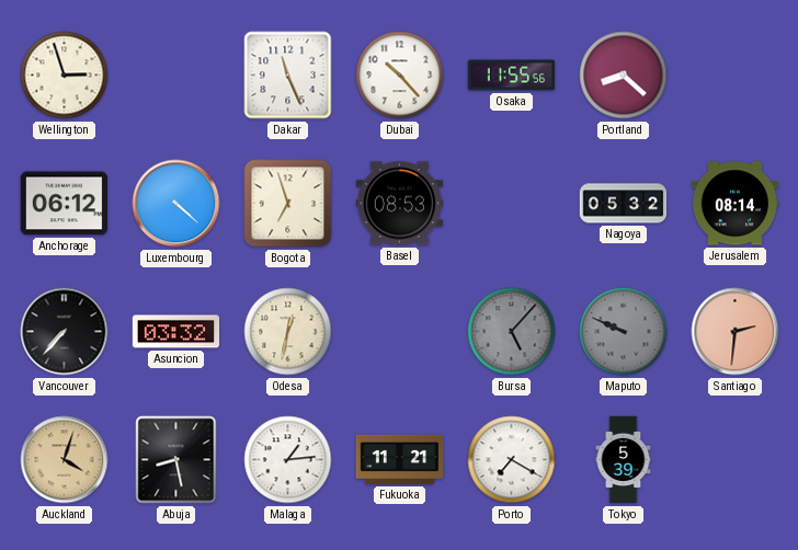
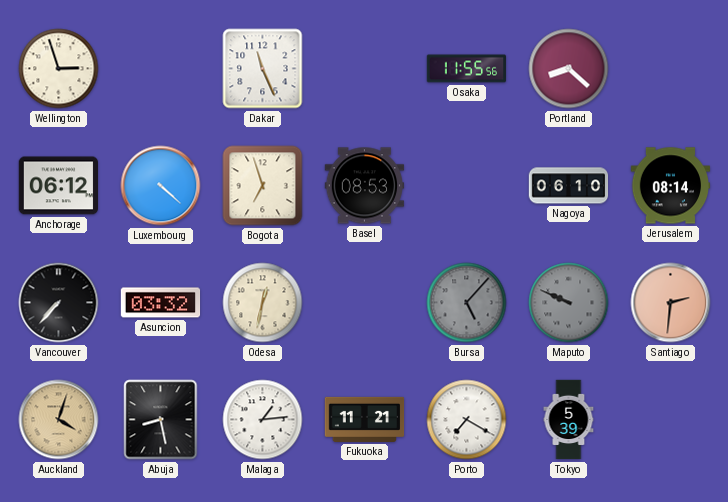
Dubai: 10:23 -> none (400, 76)
Nagoya: 05:32 -> 06:10 (569, 186)
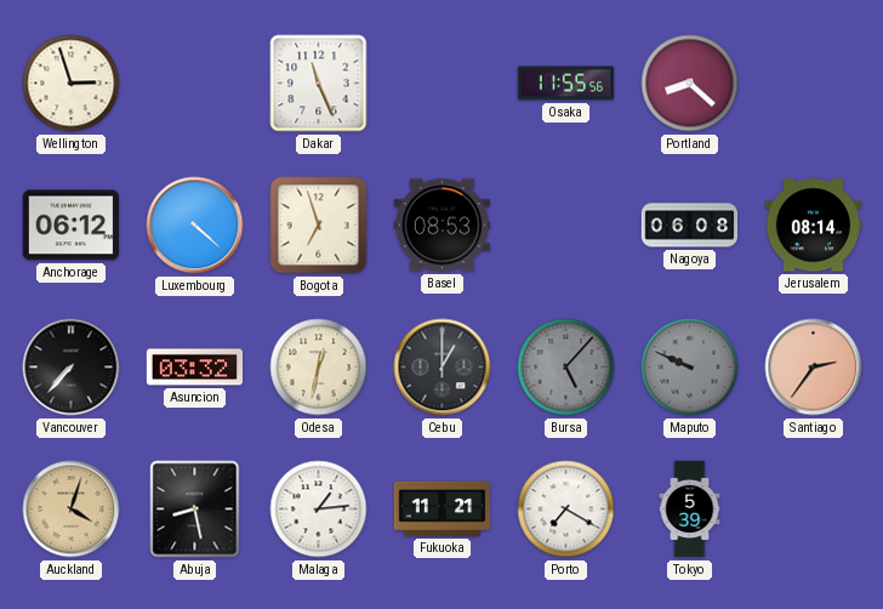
Nagoya: 06:10 -> 06:08 (690, 226)
Cebu: none -> 1:00 (443, 368)
Santiago: 2:31 -> 2:36 (814, 368)
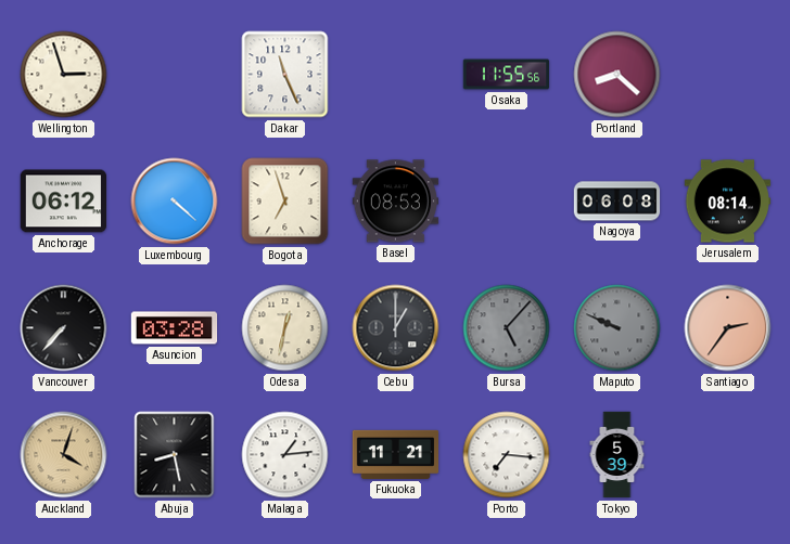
Asuncion: 03:32 -> 03:28 (175, 328)
Porto: 7:20 -> 7:16 (507, 455)
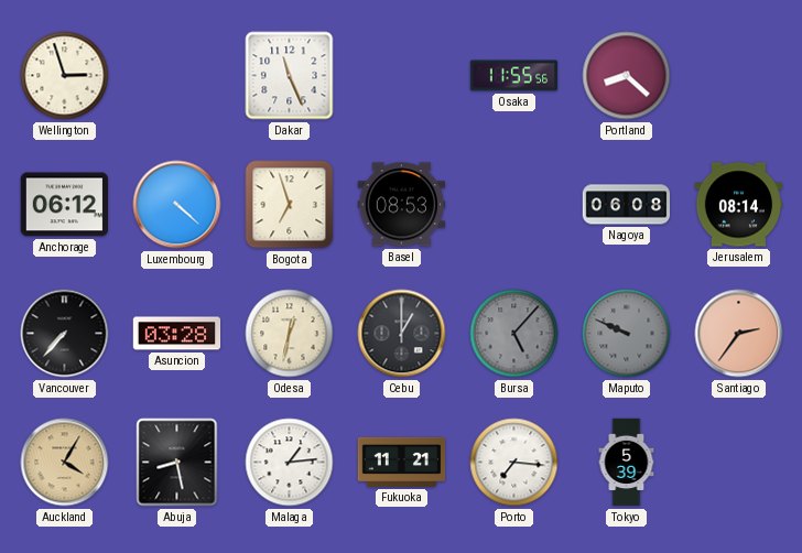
Auckland: 4:03 -> 4:05 (65, 463)
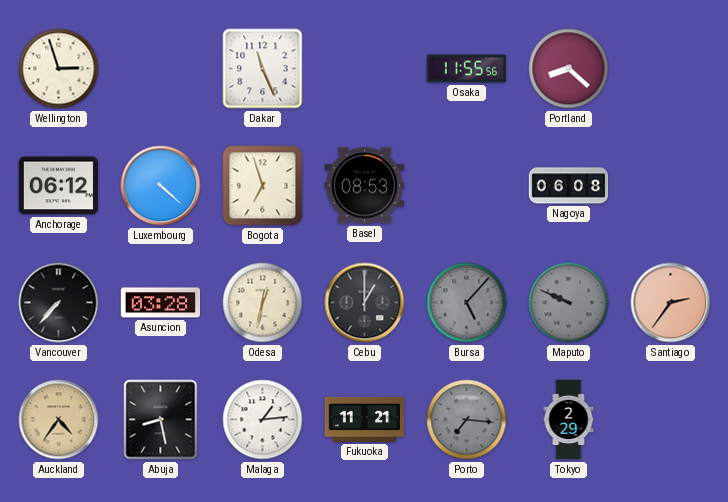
Jerusalem: 08:14 -> none (739, 205)
Auckland: 4:05 -> 4:36 (59, 420)
Porto dial: white -> grey (467, 420)
Tokyo: 5:39 -> 2:29 (569, 420)
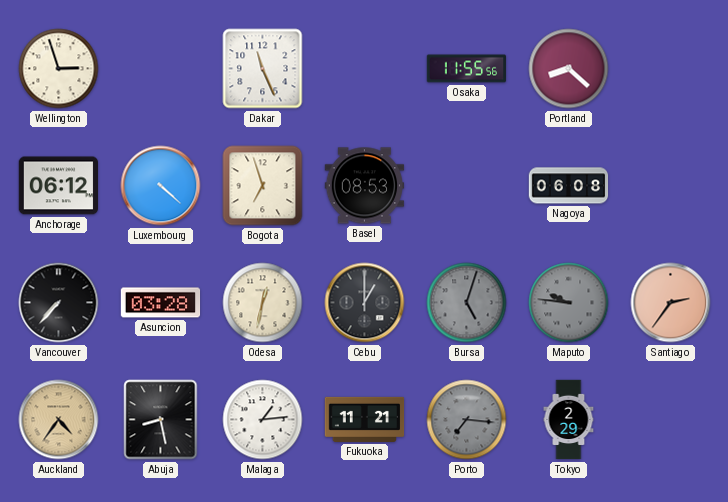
Bursa: 5:07 -> 5:03 (467, 303)
Maputo: 9:49 -> 9:46 (569, 303)
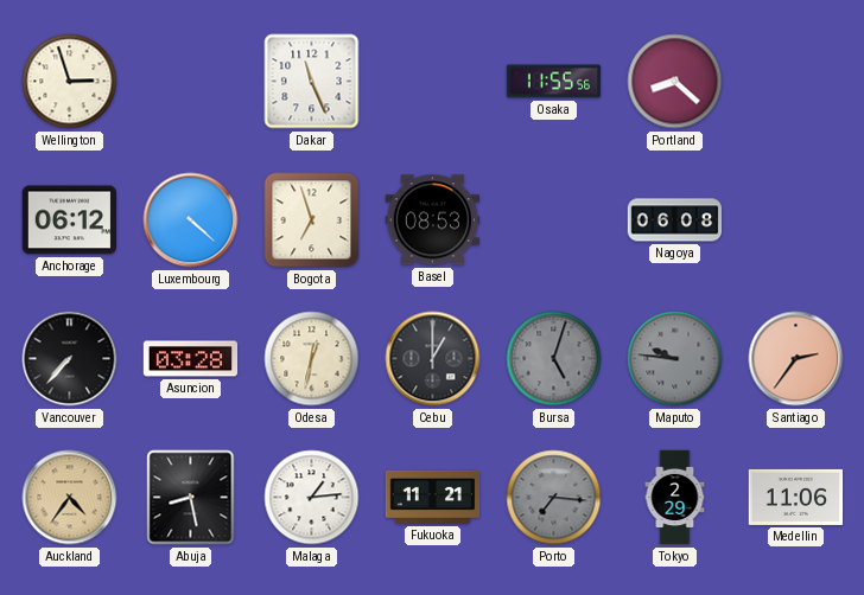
Medellin: none -> 11:06 (796, 497)
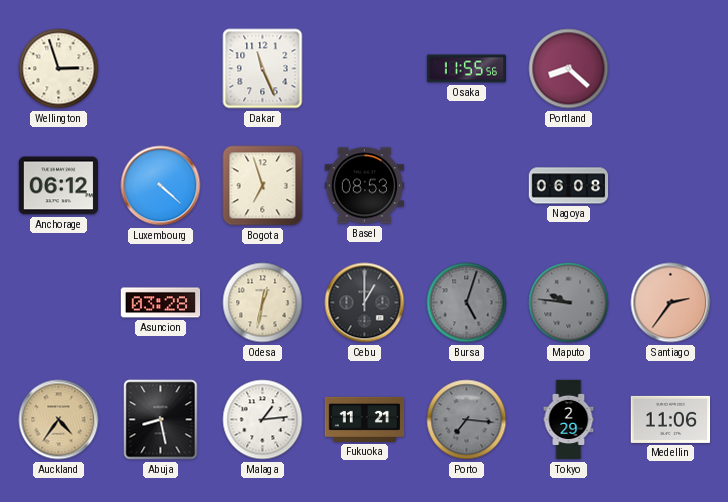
Vancouver: 7:37 -> none (70, 359)
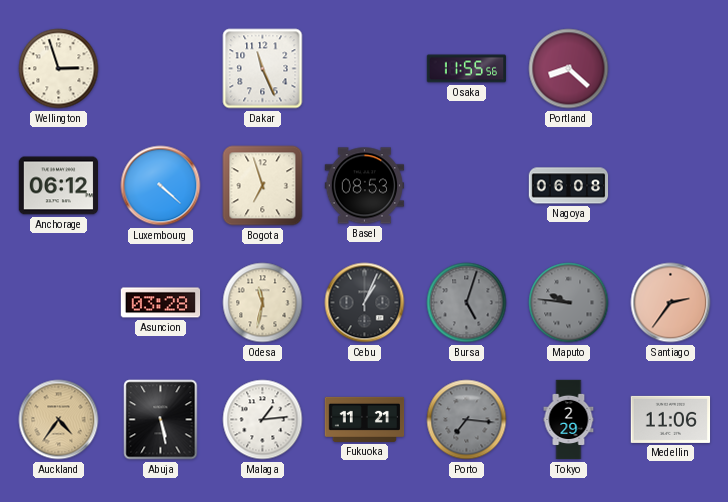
Odesa: 12:32 -> 11:32 (263, 303)
Cebu: 1:00 -> 1:04 (365, 303)
Abuja: 8:28 -> 5:28 (161, 420)
